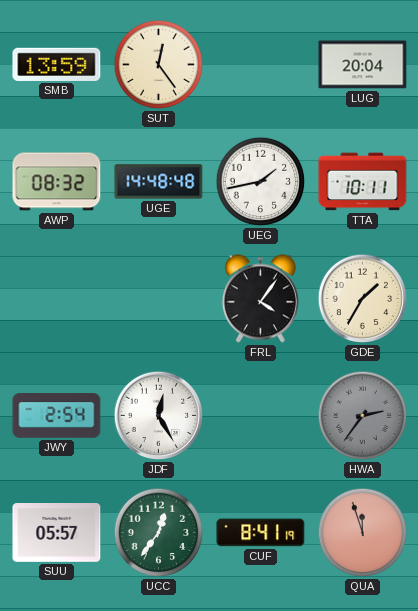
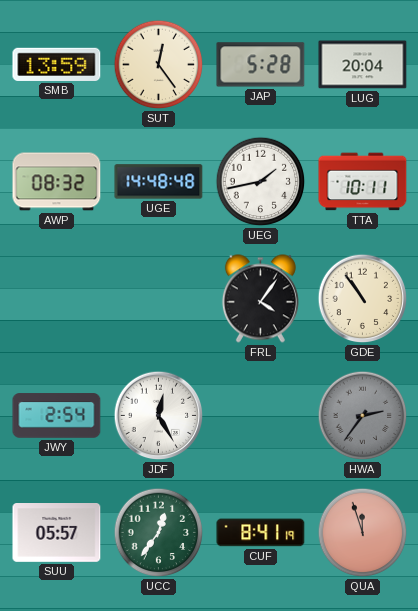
JAP: none -> 5:28 (261, 65)
GDE: 1:35 -> 10:54 (363, 299)
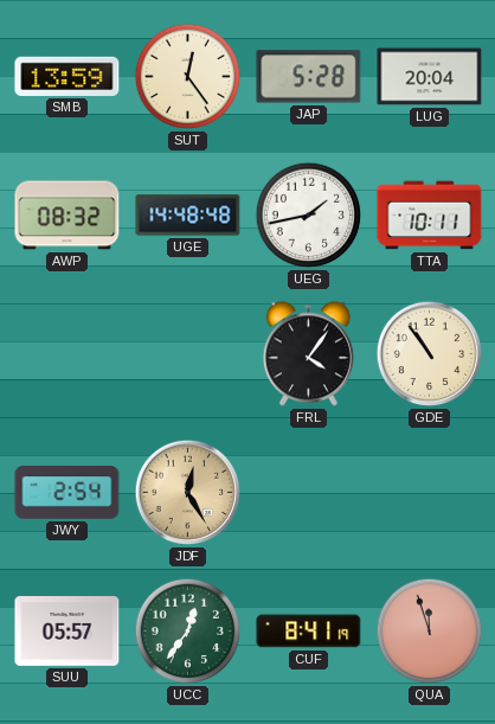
JDF dial: white -> champagne (188, 493)
HWA: 2:36 -> none (363, 416)
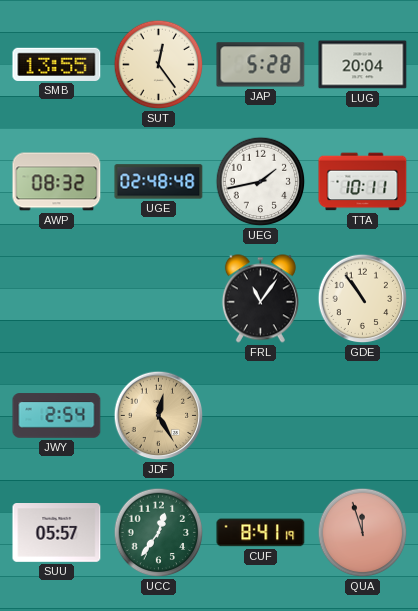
SMB: 13:59 -> 13:55 (57, 64)
UGE: 14:48 -> 02:48 (159, 182)
FRL: 4:06 -> 11:06 (260, 299)
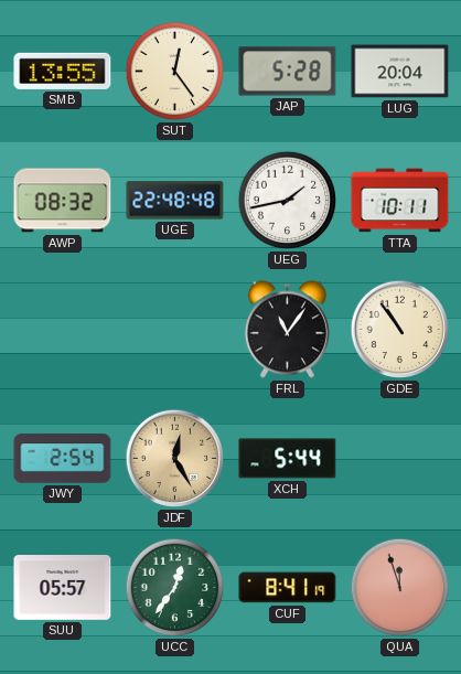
UGE: 02:48 -> 22:48 (175, 201)
XCH: none -> 5:44 (288, 459)
